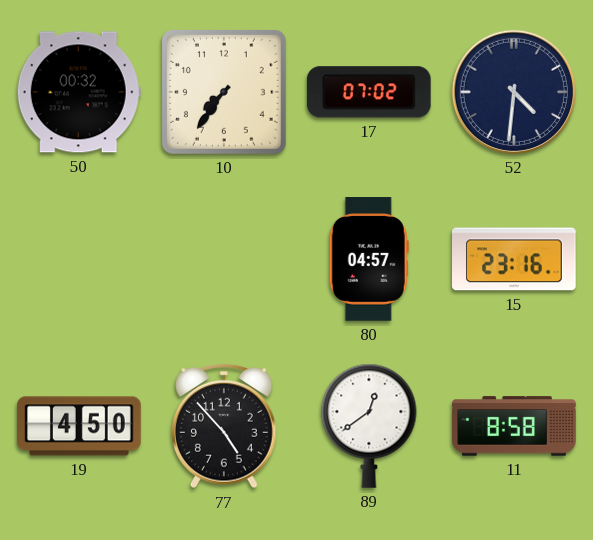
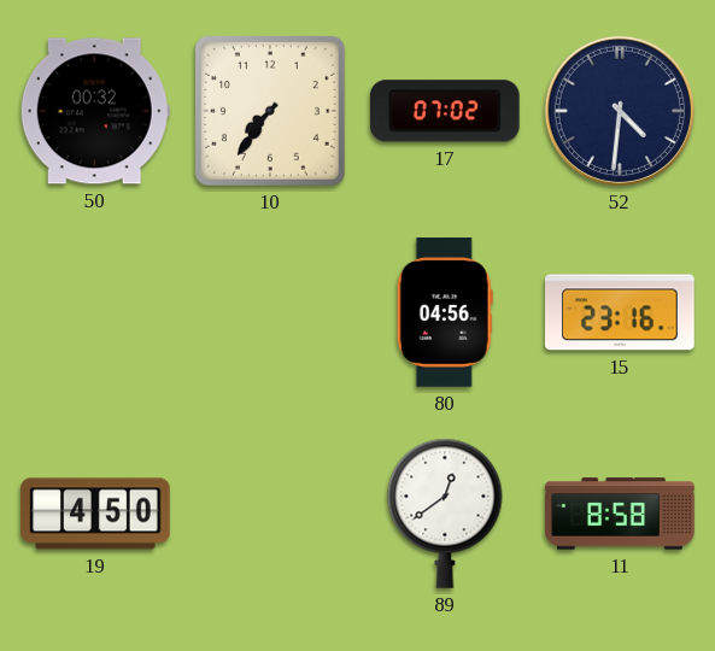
80: 04:57 -> 04:56 (445, 312)
77: 4:53 -> none (225, 426)
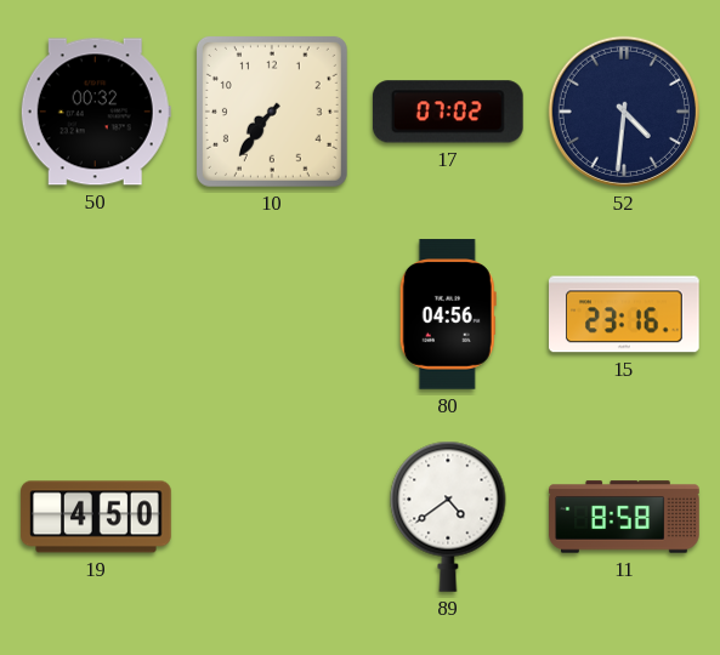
89: 12:39 -> 4:39 (448, 517)
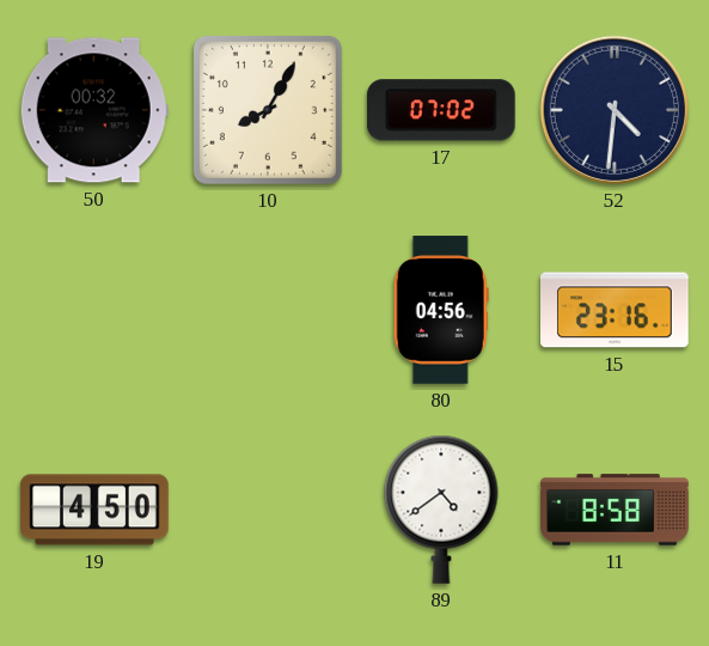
10: 7:36 -> 8:05 (268, 110)
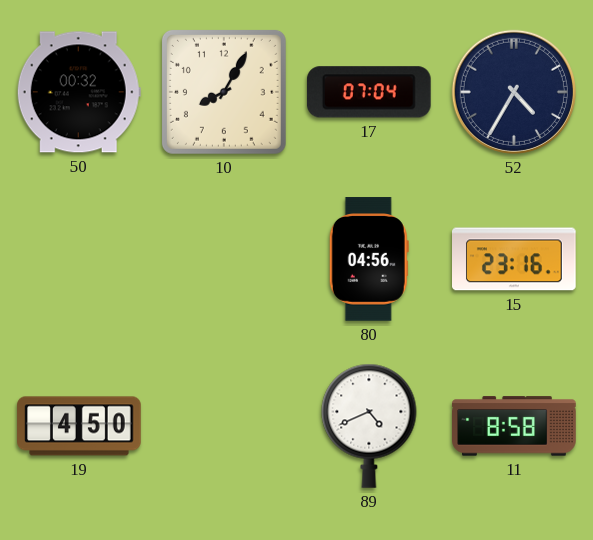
17: 07:02 -> 07:04 (369, 92)
52: 4:31 -> 4:35 (514, 92)
89: 4:39 -> 4:41 (369, 426)
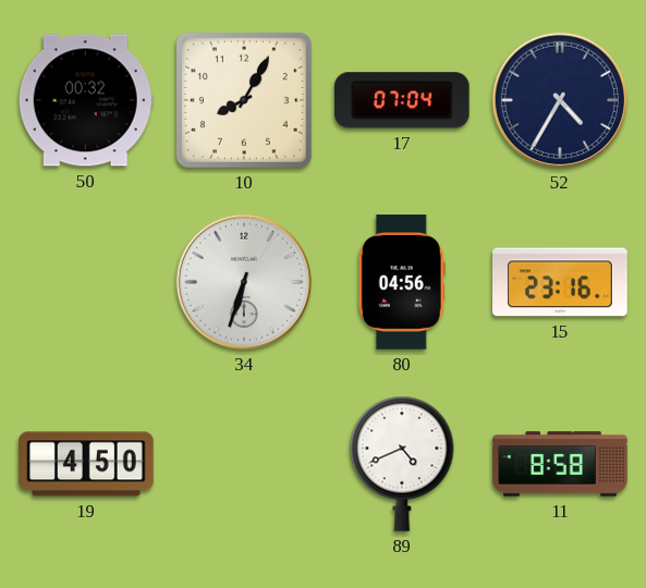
34: none -> 6:33 (244, 282)
